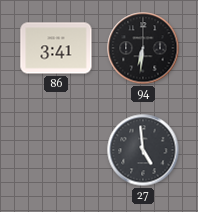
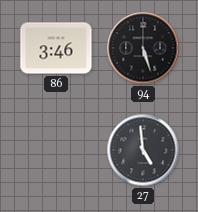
86: 3:41 -> 3:46 (56, 48)
94: 6:31 -> 5:27 (143, 48)
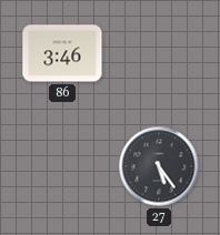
94: 5:27 -> none (143, 48)
27: 4:59 -> 5:24 (159, 166)
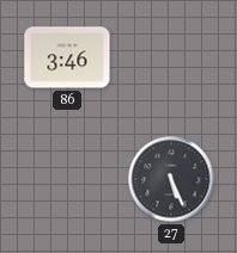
27: 5:24 -> 5:26 (171, 179)
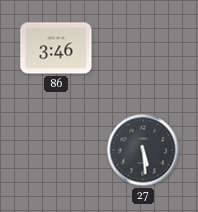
27: 5:26 -> 5:29 (143, 150)
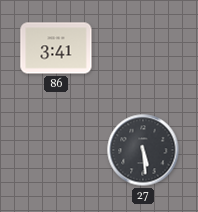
86: 3:46 -> 3:41 (56, 48)
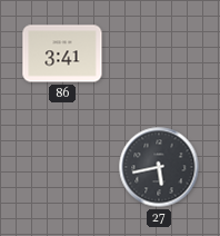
27: 5:29 -> 5:43 (159, 167)
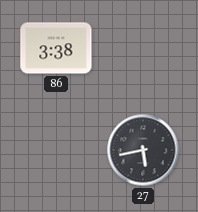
86: 3:41 -> 3:38 (56, 48)
